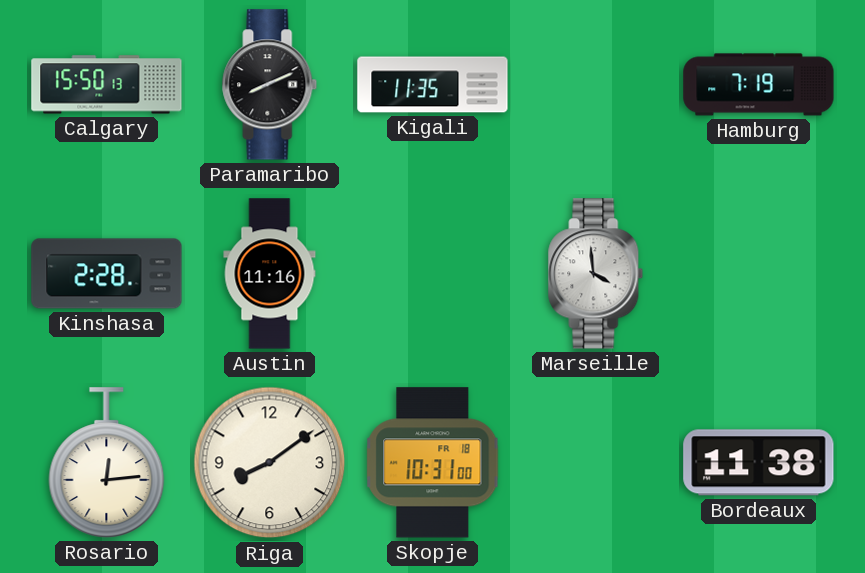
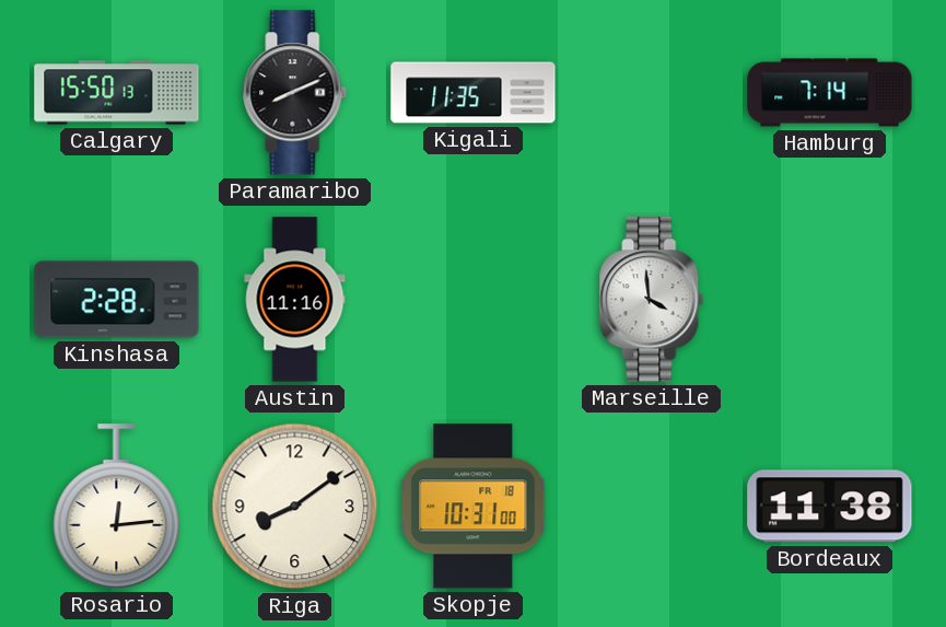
Hamburg: 7:19 -> 7:14 (830, 93)
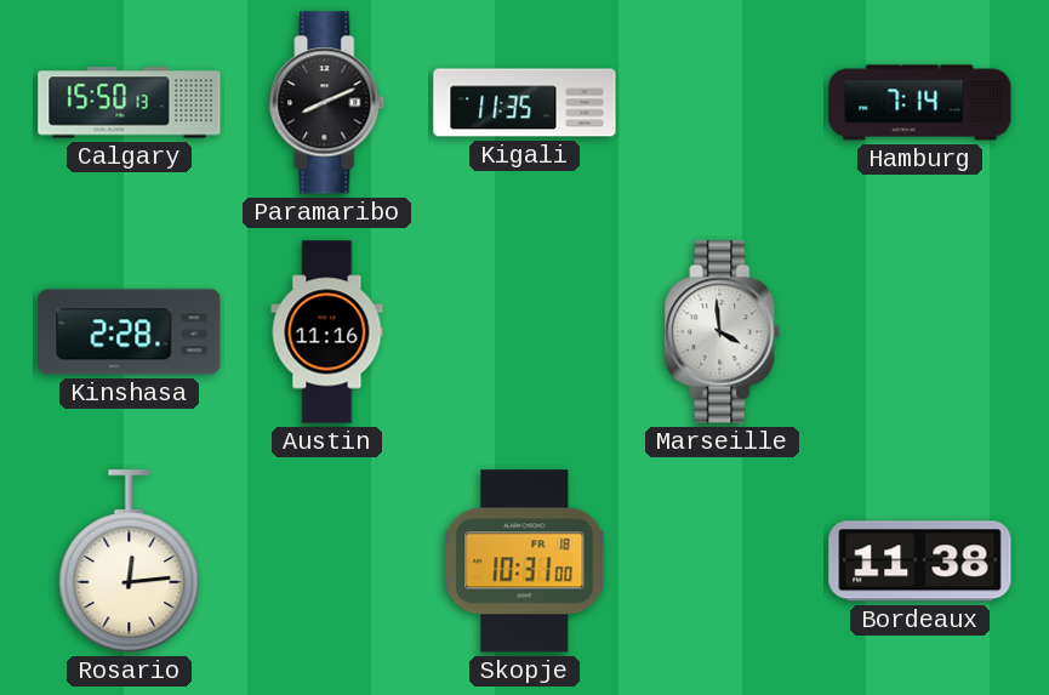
Riga: 8:09 -> none (295, 507)
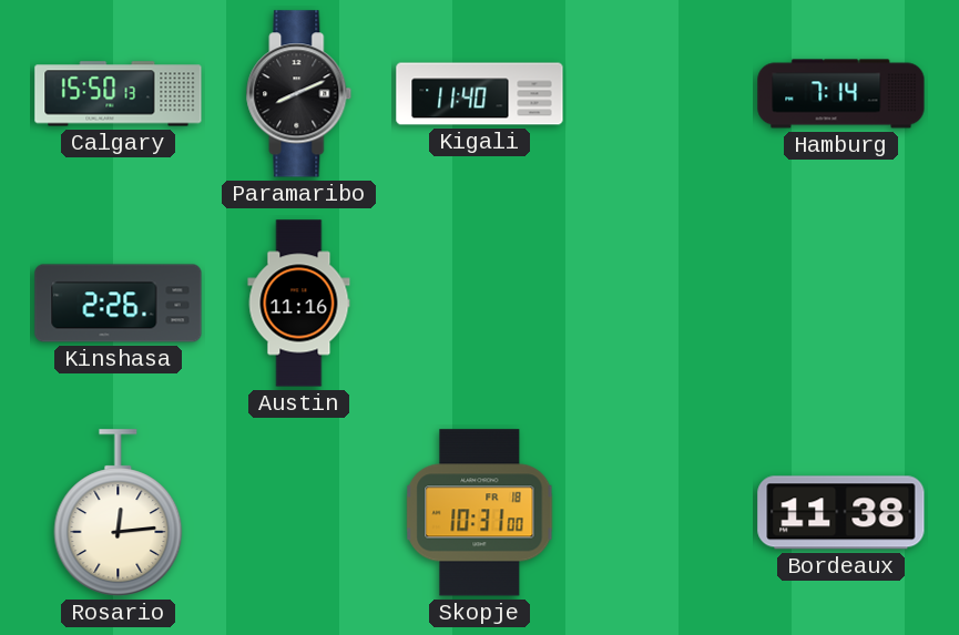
Kigali: 11:35 -> 11:40 (480, 94)
Kinshasa: 2:28 -> 2:26 (119, 304)
Marseille: 3:59 -> none (723, 332)
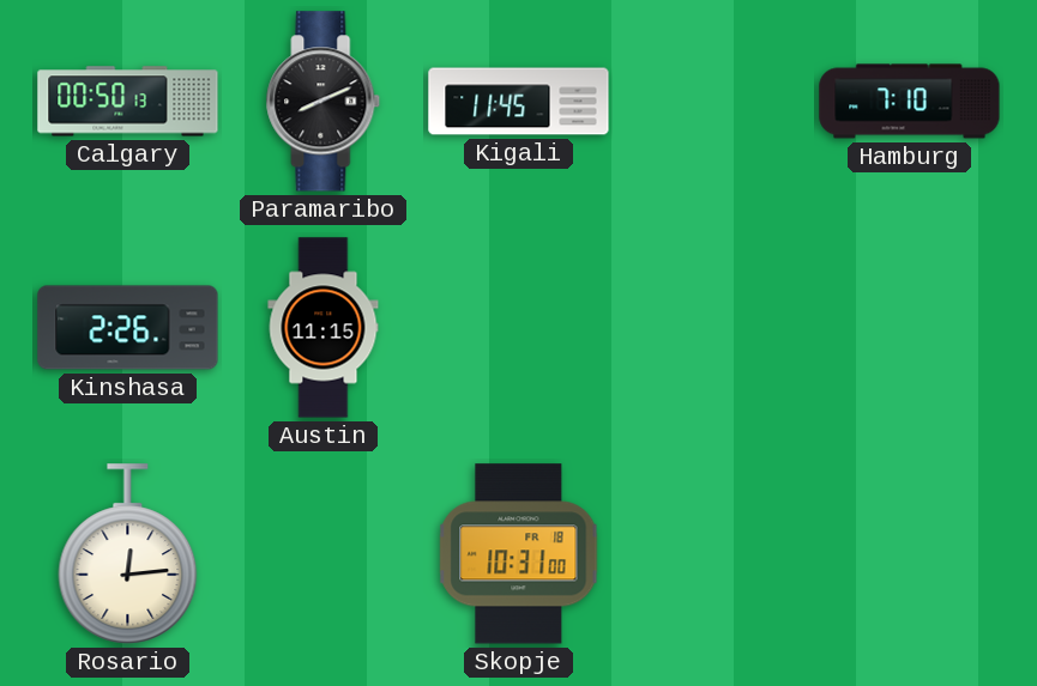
Calgary: 15:50 -> 00:50 (128, 102)
Kigali: 11:40 -> 11:45 (519, 102)
Hamburg: 7:14 -> 7:10 (910, 102)
Austin: 11:16 -> 11:15 (324, 328)
Bordeaux: 11:38 -> none (841, 513)
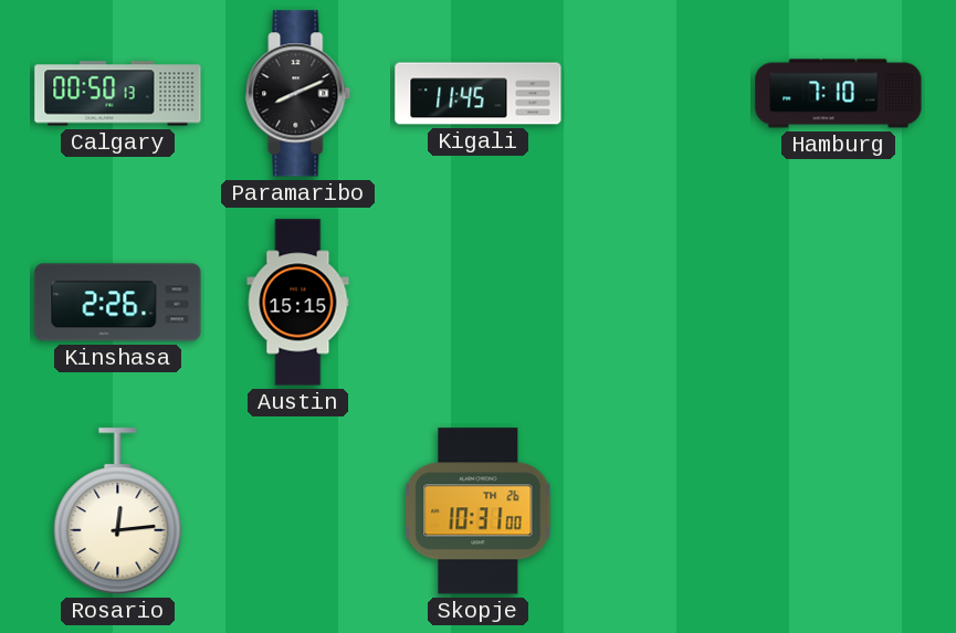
Austin: 11:15 -> 15:15 (298, 303)
Skopje date: FR 18 -> TH 26 (479, 511)
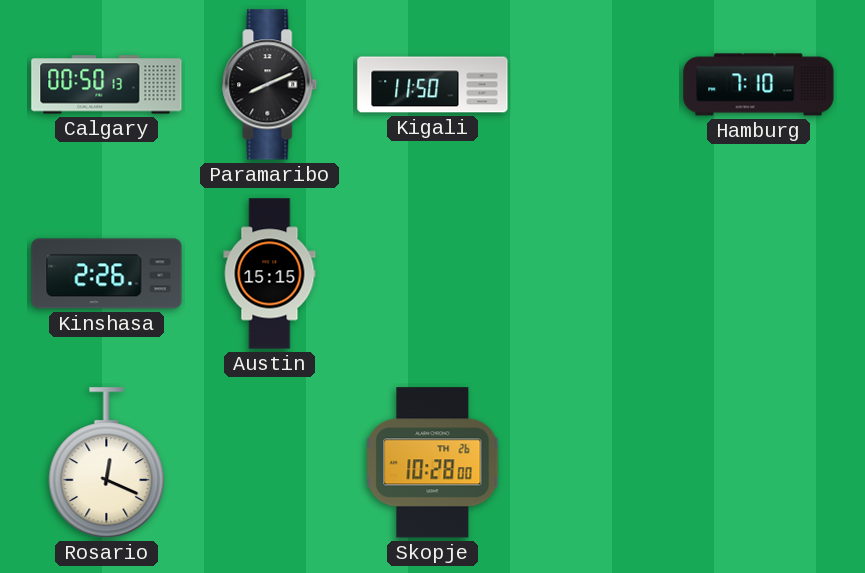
Kigali: 11:45 -> 11:50 (433, 85)
Rosario: 12:14 -> 12:19 (107, 463)
Skopje: 10:31 -> 10:28 (433, 463)
